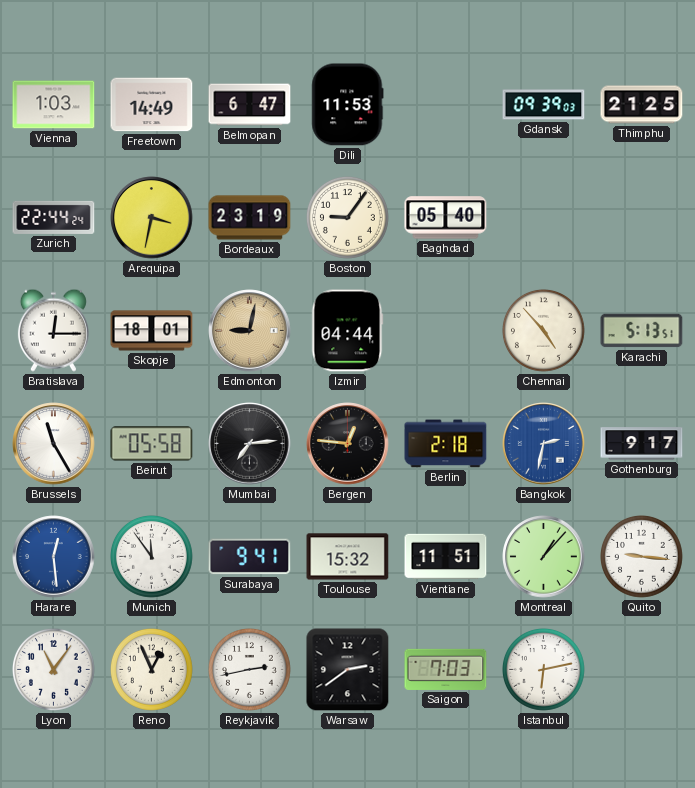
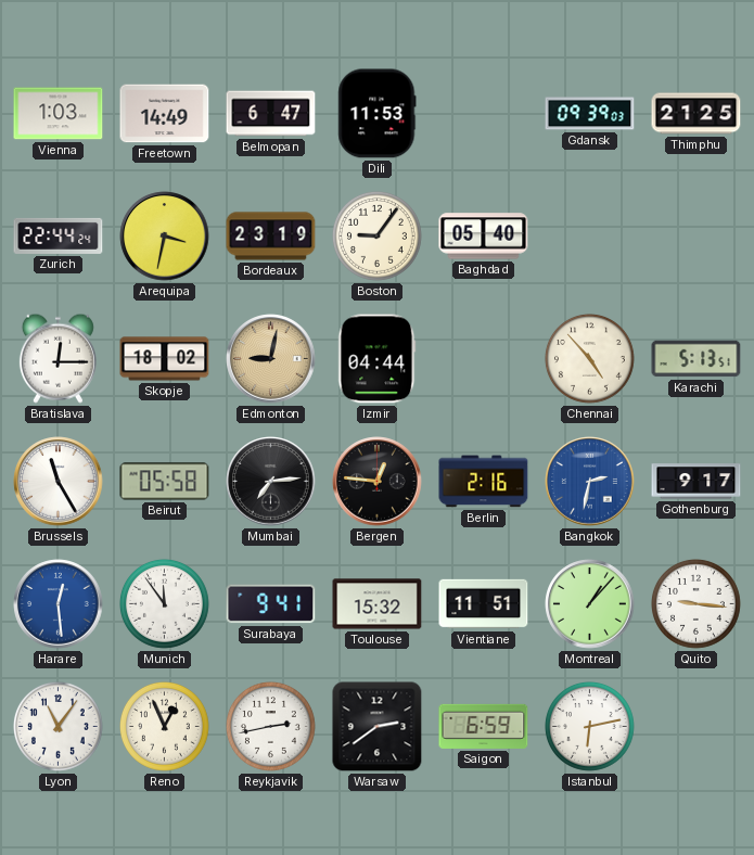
Skopje: 18:01 -> 18:02 (165, 359)
Berlin: 2:18 -> 2:16 (484, 482)
Saigon: 7:03 -> 6:59 (484, 726)
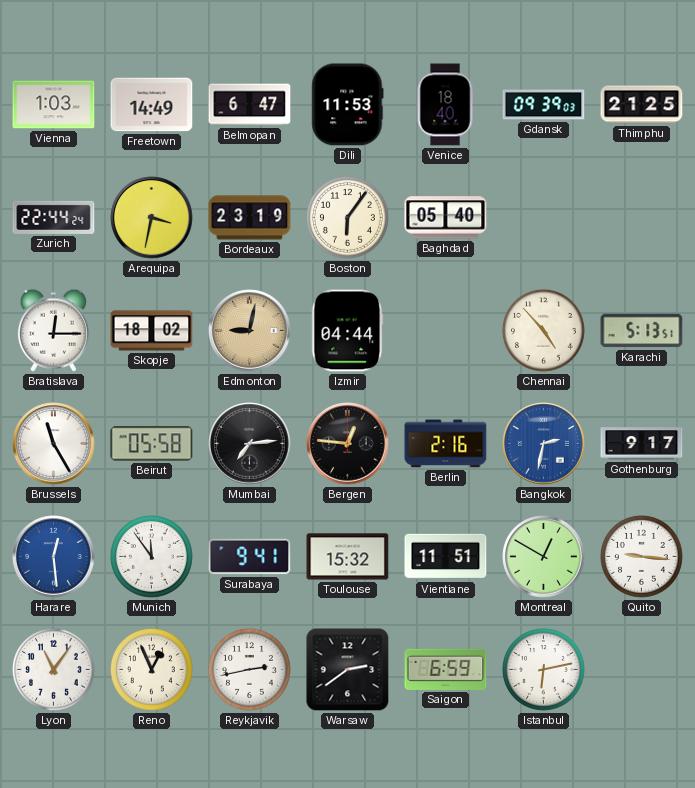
Venice: none -> 18:40 (445, 105)
Boston: 9:06 -> 6:06 (348, 218)
Montreal: 1:07 -> 12:50 (544, 557)
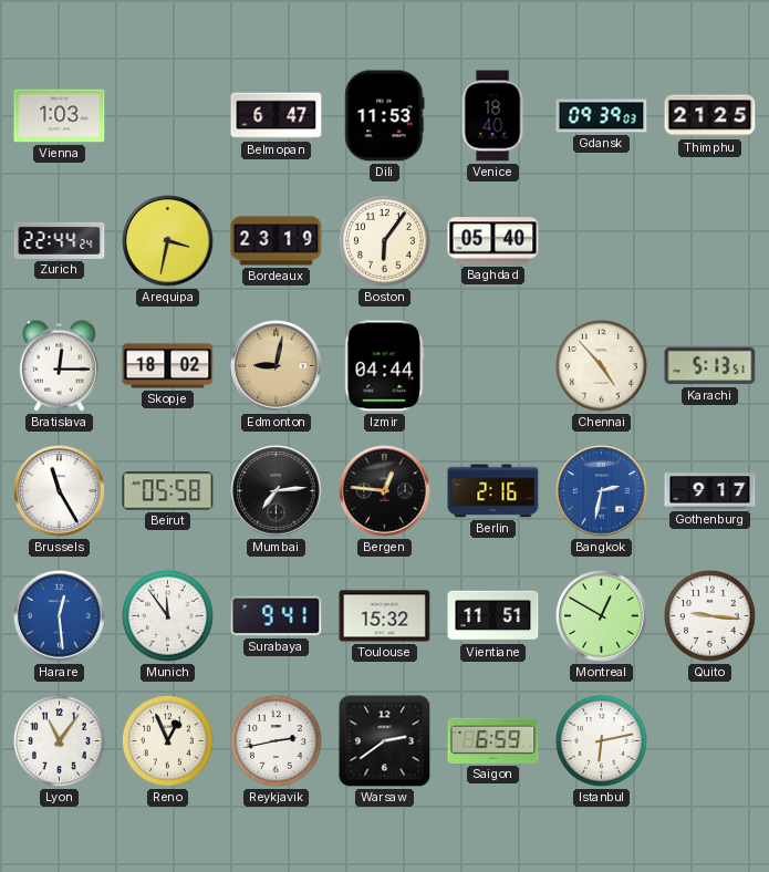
Freetown: 14:49 -> none (152, 105)
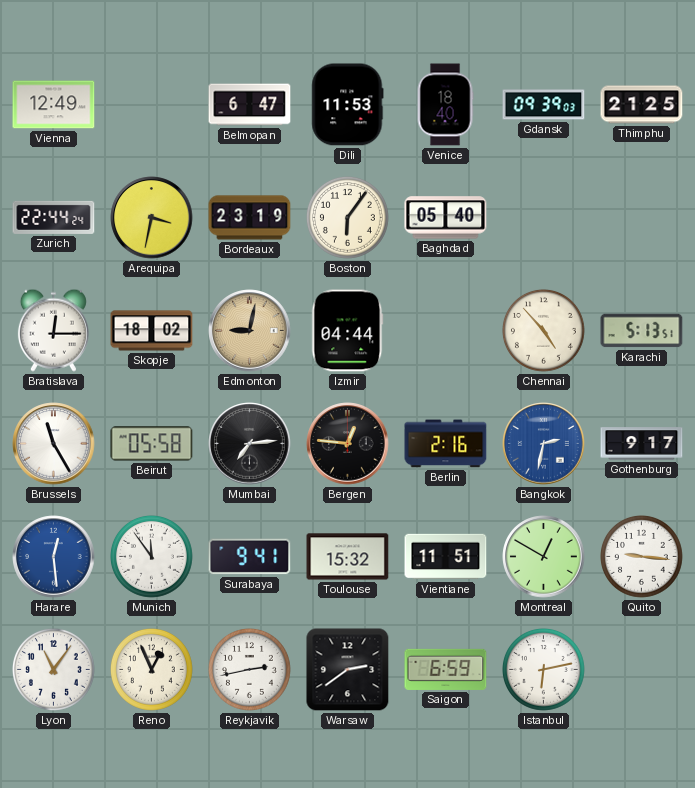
Vienna: 1:03 -> 12:49 (54, 105)
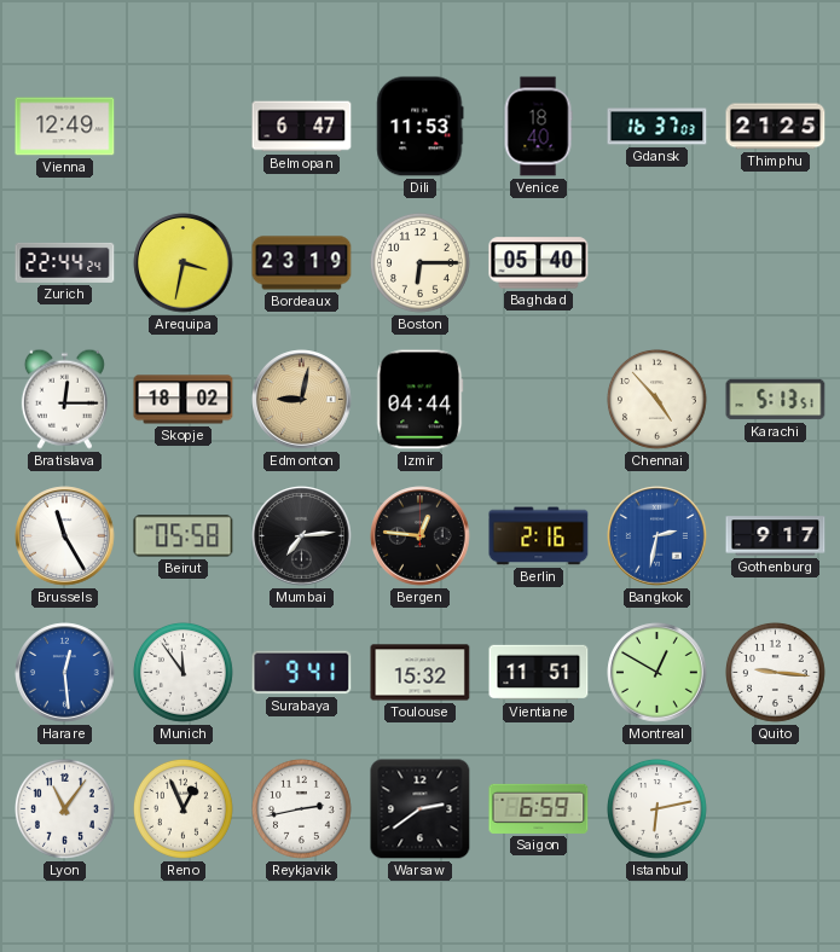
Gdansk: 09:39 -> 16:37 (657, 127)
Boston: 6:06 -> 6:15 (421, 263)
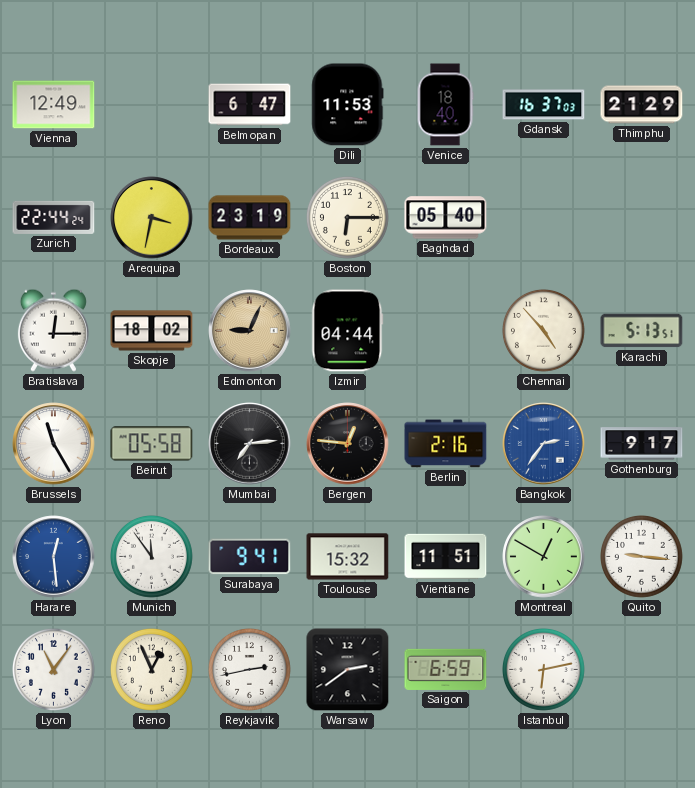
Thimphu: 21:25 -> 21:29 (642, 105)
Edmonton: 9:02 -> 9:04 (250, 331)
Bangkok: 2:32 -> 2:36 (544, 444)
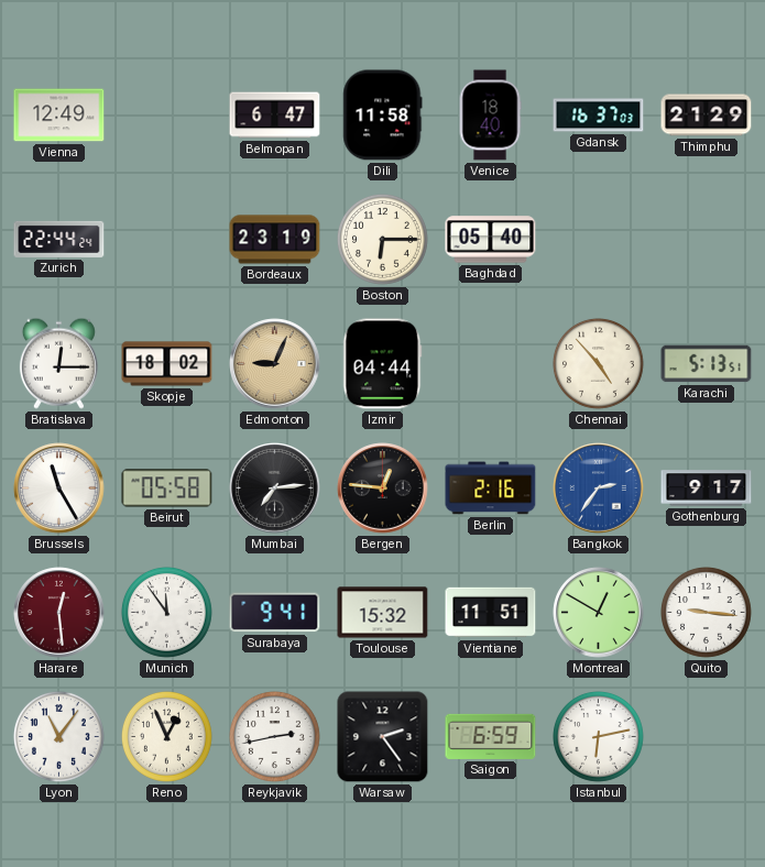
Dili: 11:53 -> 11:58 (383, 116)
Arequipa: 3:32 -> none (152, 218)
Harare dial: blue -> burgundy (59, 613)
Warsaw: 2:39 -> 2:24 (383, 737)
